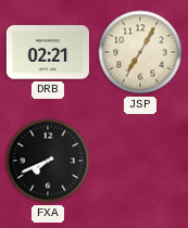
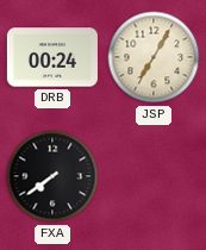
DRB: 02:21 -> 00:24 (52, 57)
FXA: 7:41 -> 7:39 (52, 176)
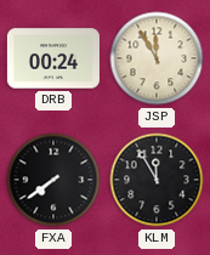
JSP: 7:05 -> 11:55 (157, 58)
KLM: none -> 11:55 (157, 180)
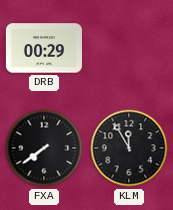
DRB: 00:24 -> 00:29 (44, 48)
JSP: 11:55 -> none (157, 58)
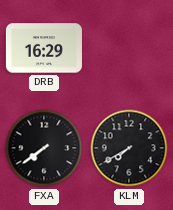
DRB: 00:29 -> 16:29 (44, 48)
KLM: 11:55 -> 7:40 (129, 148)
